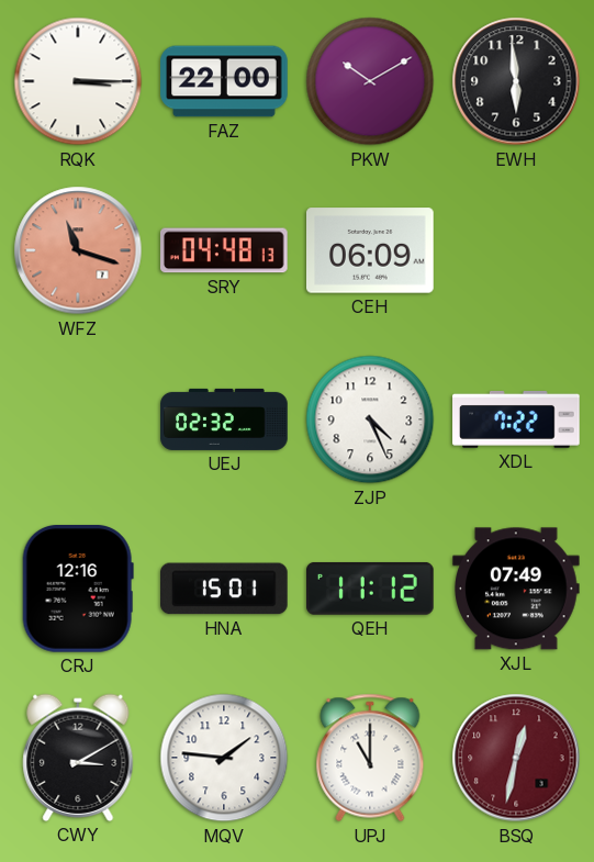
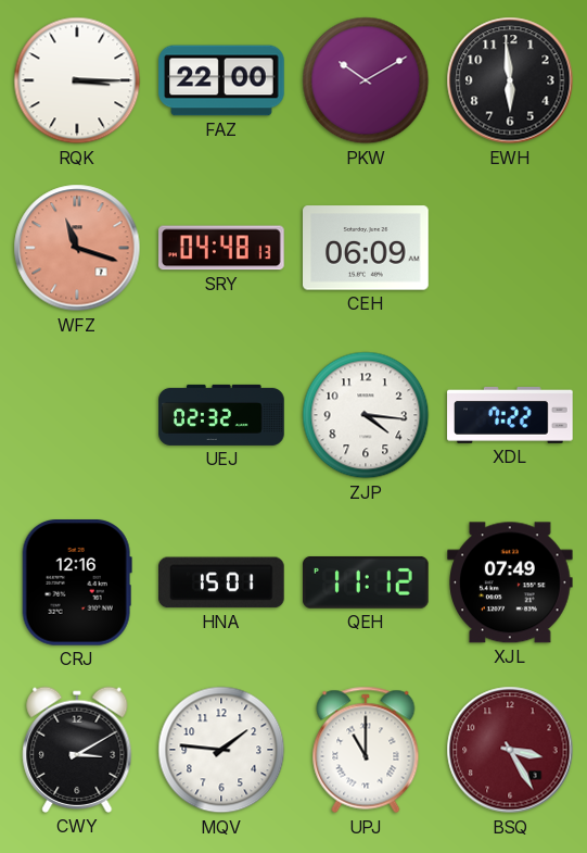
ZJP: 4:26 -> 4:16 (366, 415)
BSQ: 12:32 -> 3:25 (510, 750)
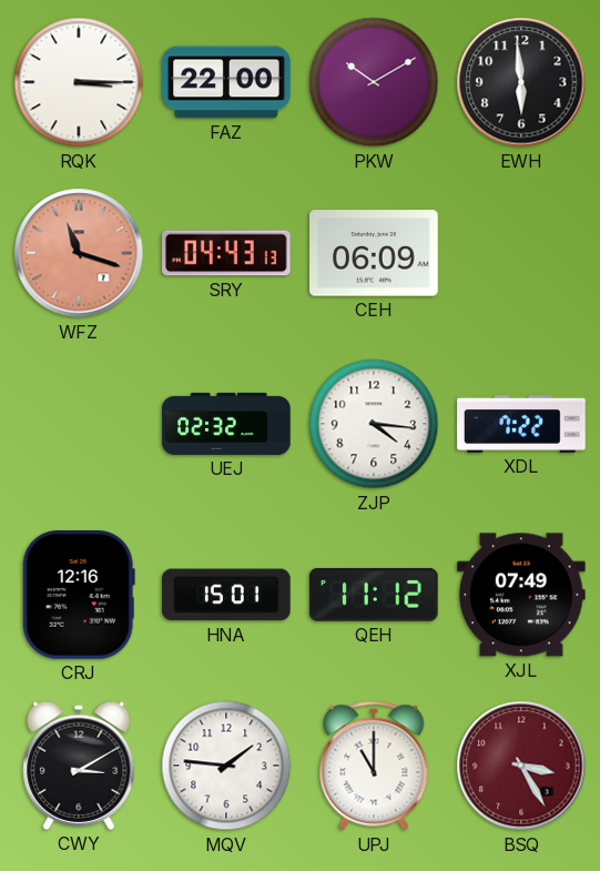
SRY: 04:48 -> 04:43 (227, 253)
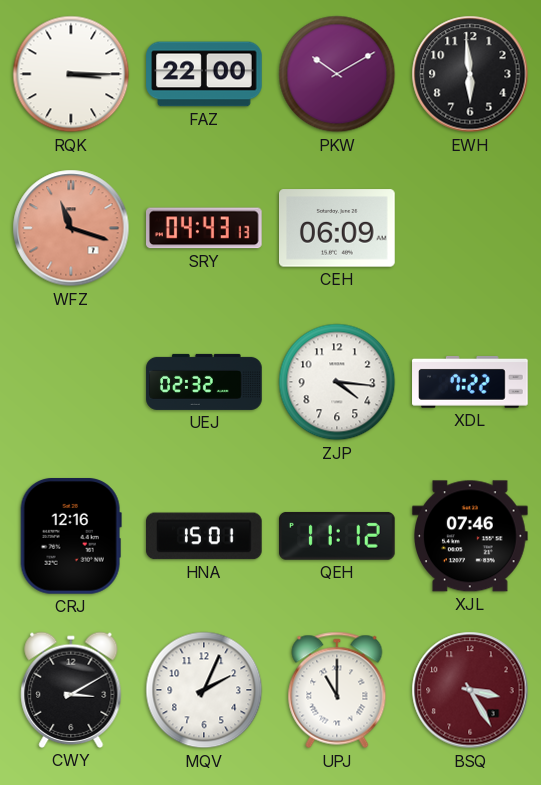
XJL: 07:49 -> 07:46 (471, 536)
MQV: 1:46 -> 2:04 (204, 690)
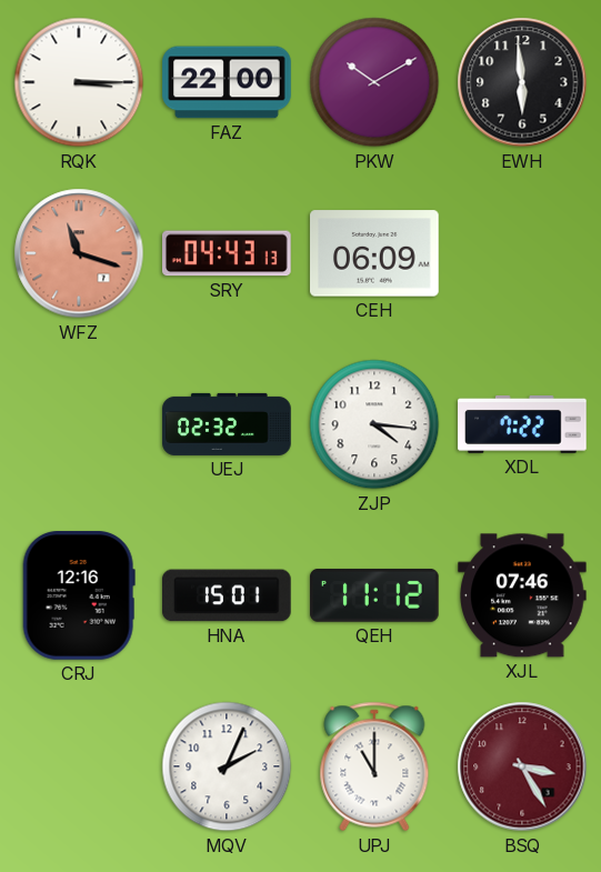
CWY: 3:10 -> none (71, 690)
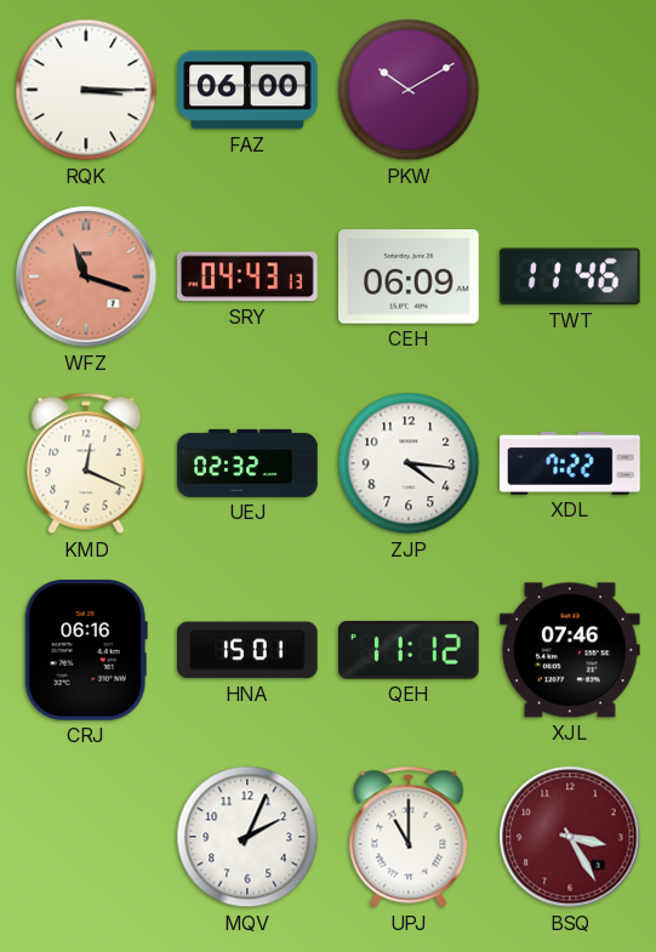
FAZ: 22:00 -> 06:00 (247, 90)
EWH: 5:59 -> none (522, 82)
TWT: none -> 11:46 (570, 277)
KMD: none -> 12:19 (86, 463)
CRJ: 12:16 -> 06:16 (86, 651)
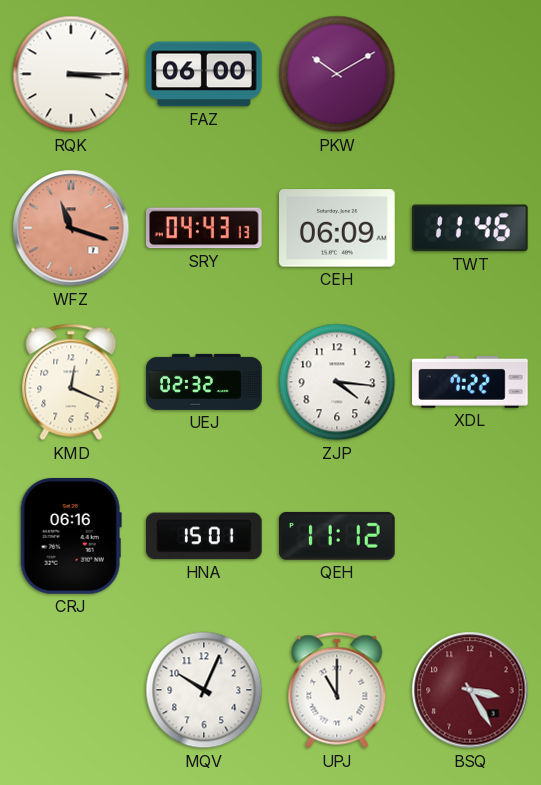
XJL: 07:46 -> none (571, 650)
MQV: 2:04 -> 10:04 (204, 690)
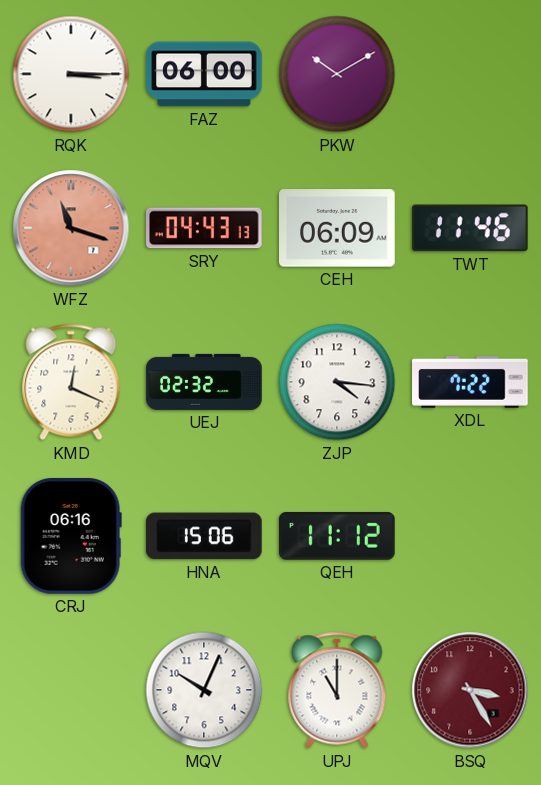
HNA: 15:01 -> 15:06 (205, 536)
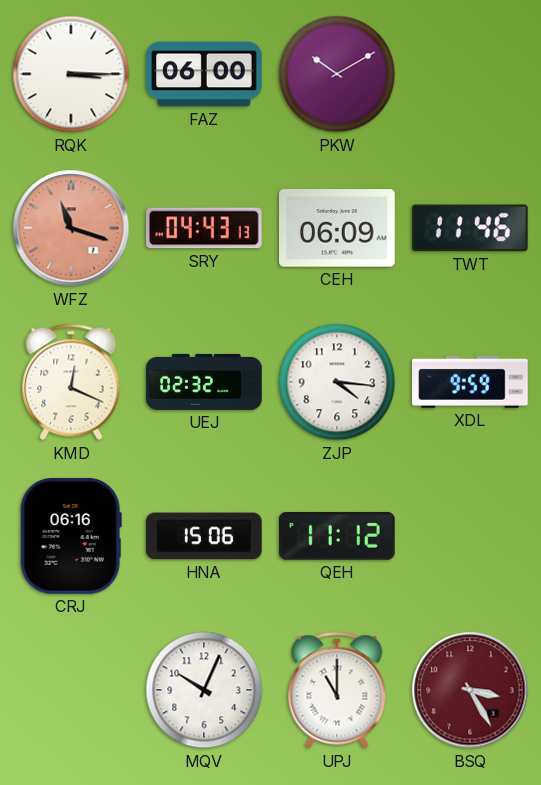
XDL: 7:22 -> 9:59 (470, 382)
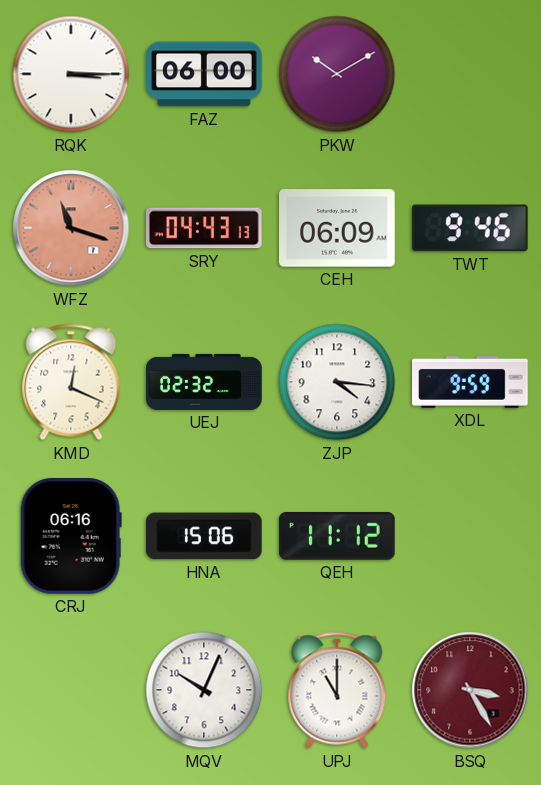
TWT: 11:46 -> 9:46 (470, 228)
